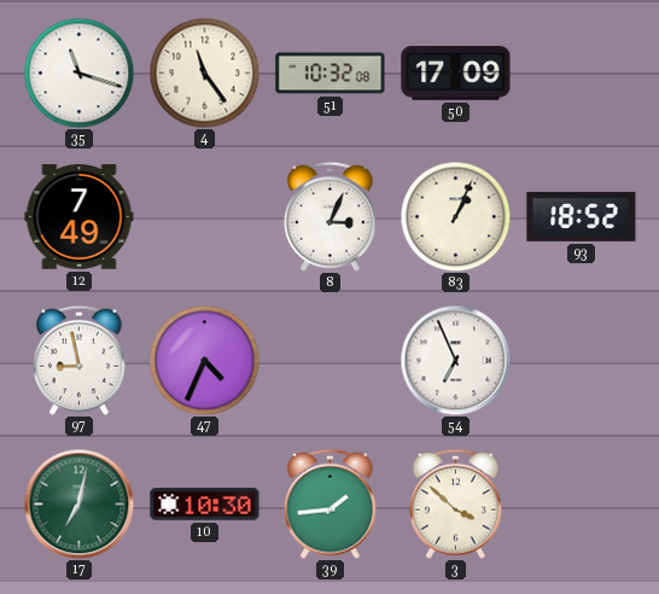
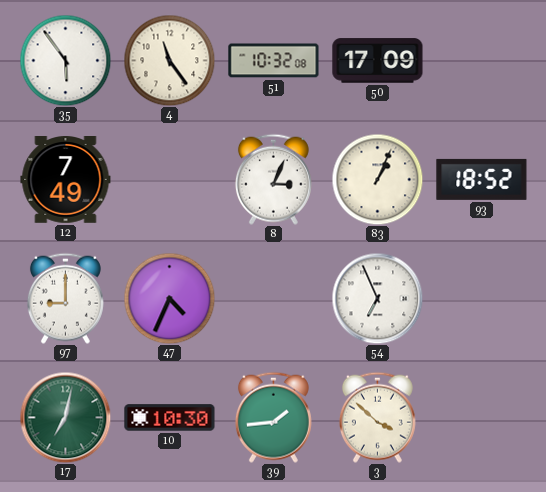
35: 11:18 -> 5:54 (65, 60)
97: 8:58 -> 9:00 (65, 298)
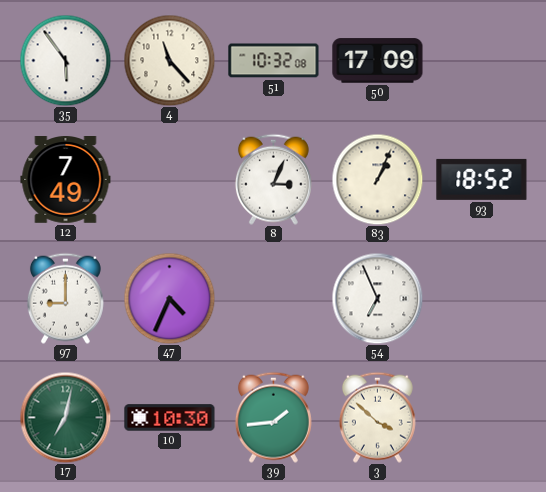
4: 11:24 -> 11:23 (169, 60)
